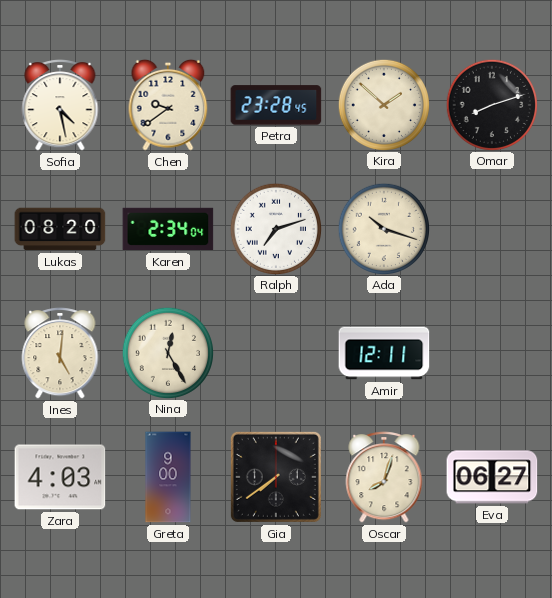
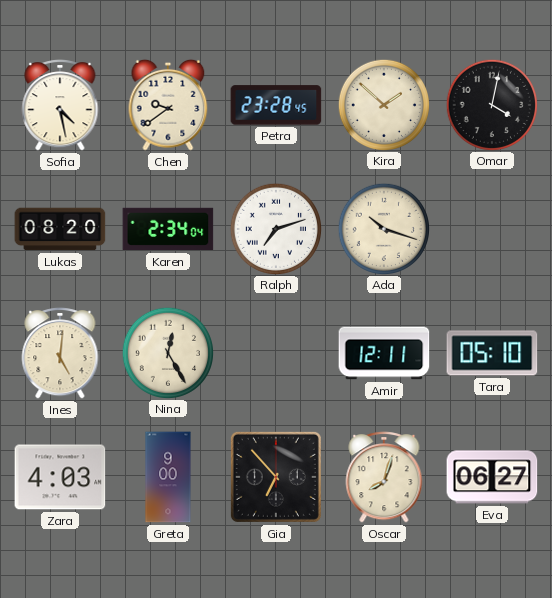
Omar: 8:12 -> 4:02 (491, 104)
Tara: none -> 05:10 (492, 353)
Gia: 7:39 -> 6:53 (276, 477)
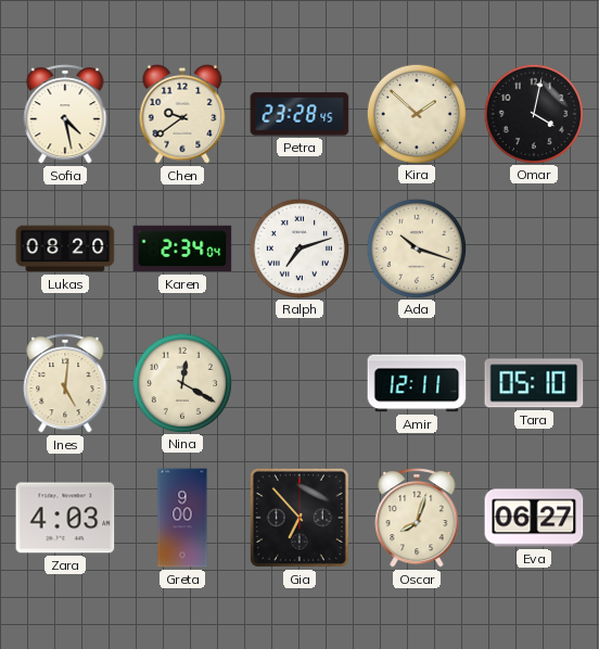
Nina: 12:25 -> 12:20 (181, 382)
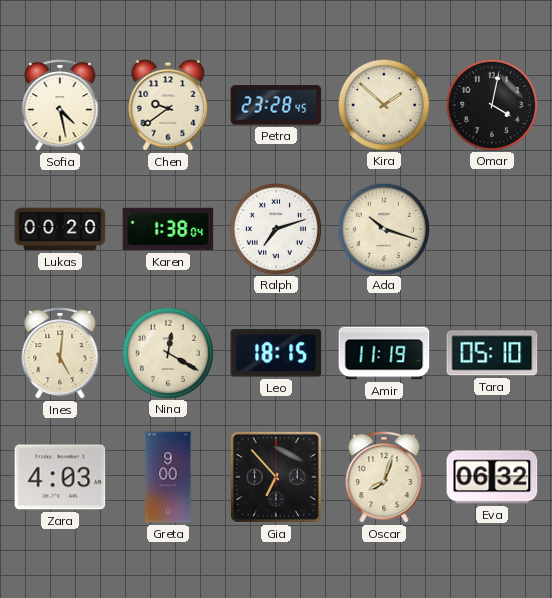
Lukas: 08:20 -> 00:20 (60, 229)
Karen: 2:34 -> 1:38 (168, 229)
Leo: none -> 18:15 (276, 353)
Amir: 12:11 -> 11:19 (384, 353)
Eva: 06:27 -> 06:32 (492, 477)
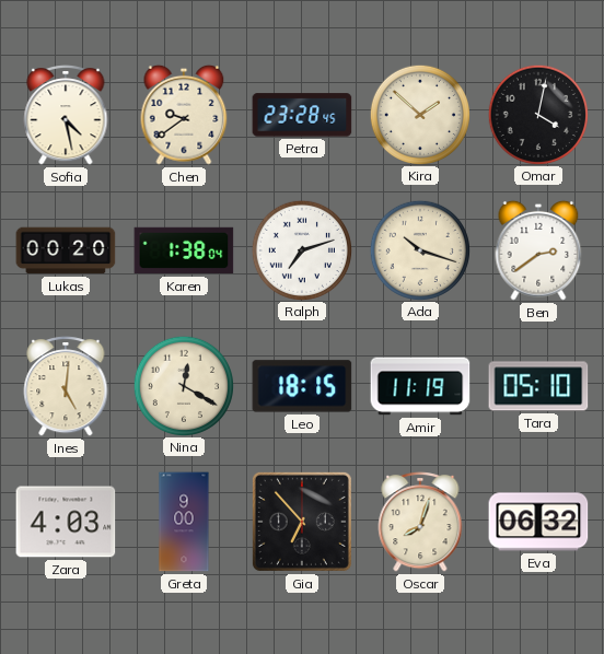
Ben: none -> 2:39 (538, 250)
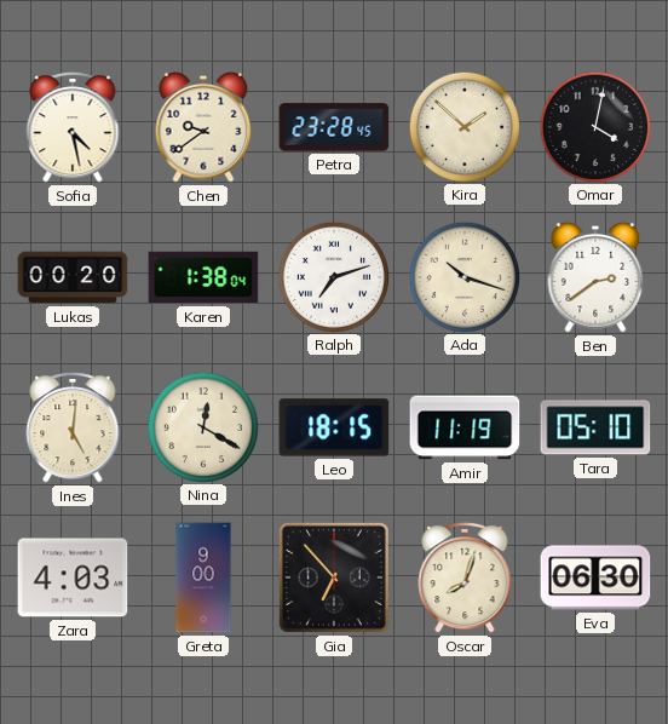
Eva: 06:32 -> 06:30 (595, 578)
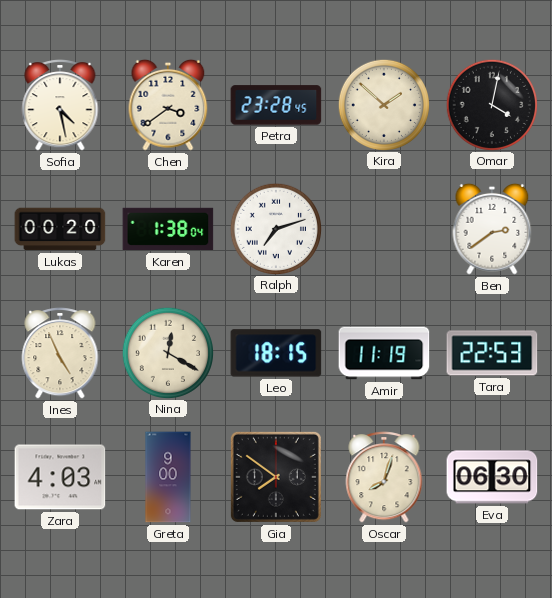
Chen: 9:39 -> 3:39 (168, 105)
Ada: 10:18 -> none (463, 276)
Ines: 5:01 -> 4:56 (60, 354)
Tara: 05:10 -> 22:53 (492, 353)
Gia: 6:53 -> 7:51 (276, 477)
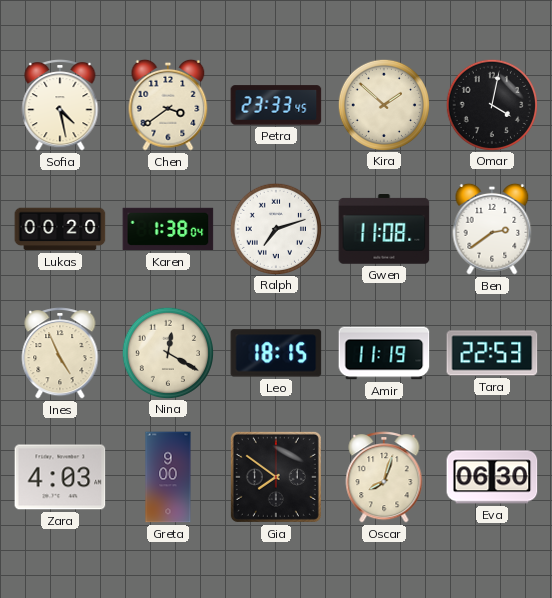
Petra: 23:28 -> 23:33 (276, 105)
Gwen: none -> 11:08 (384, 230)
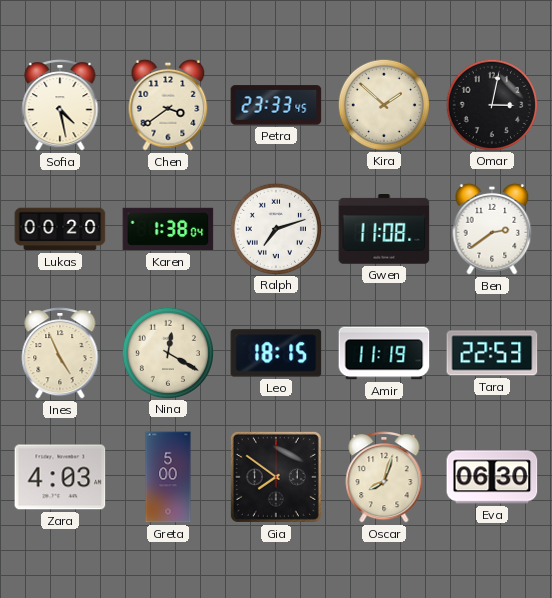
Omar: 4:02 -> 3:02 (491, 104)
Greta: 9:00 -> 5:00 (168, 477)
